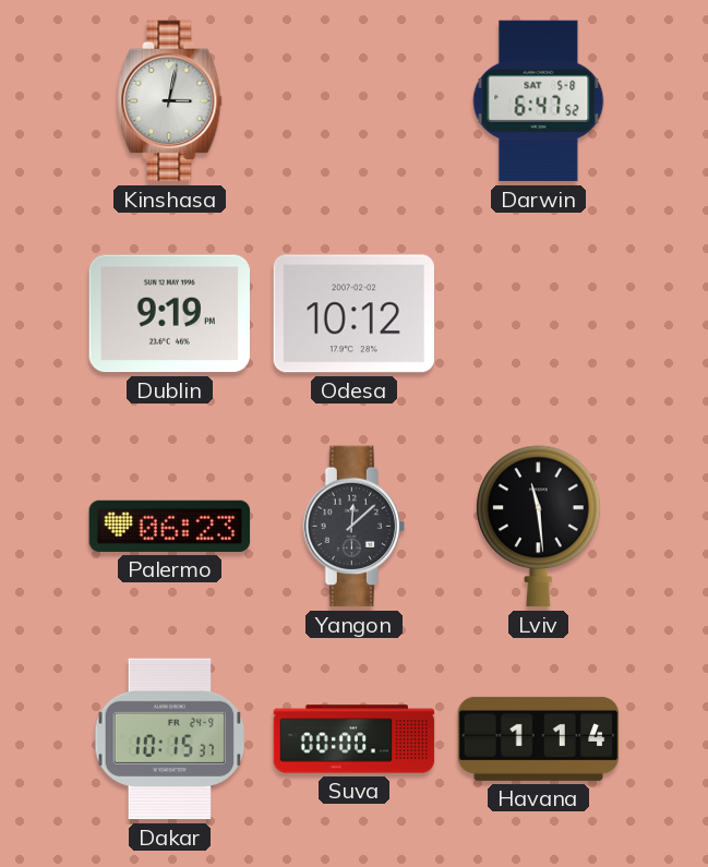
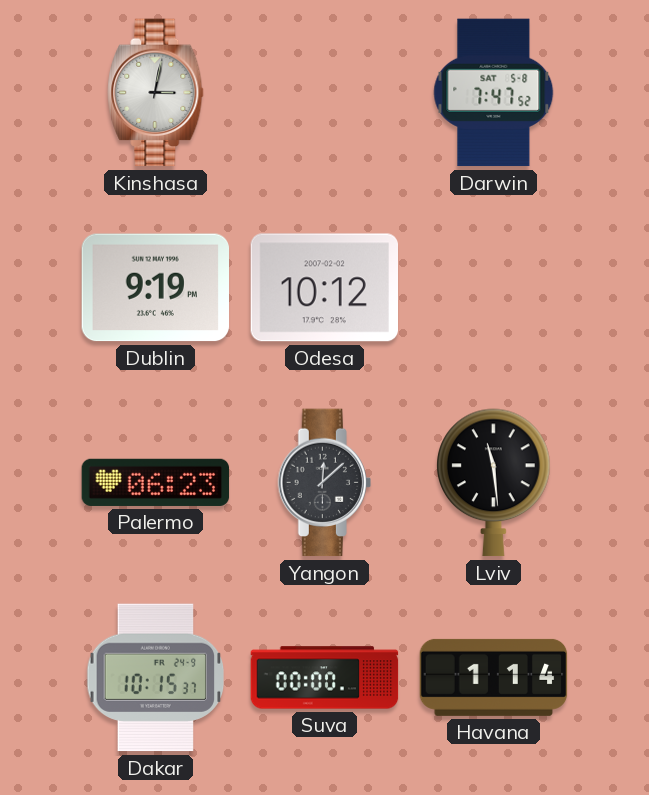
Darwin: 6:47 -> 7:47 (494, 93)
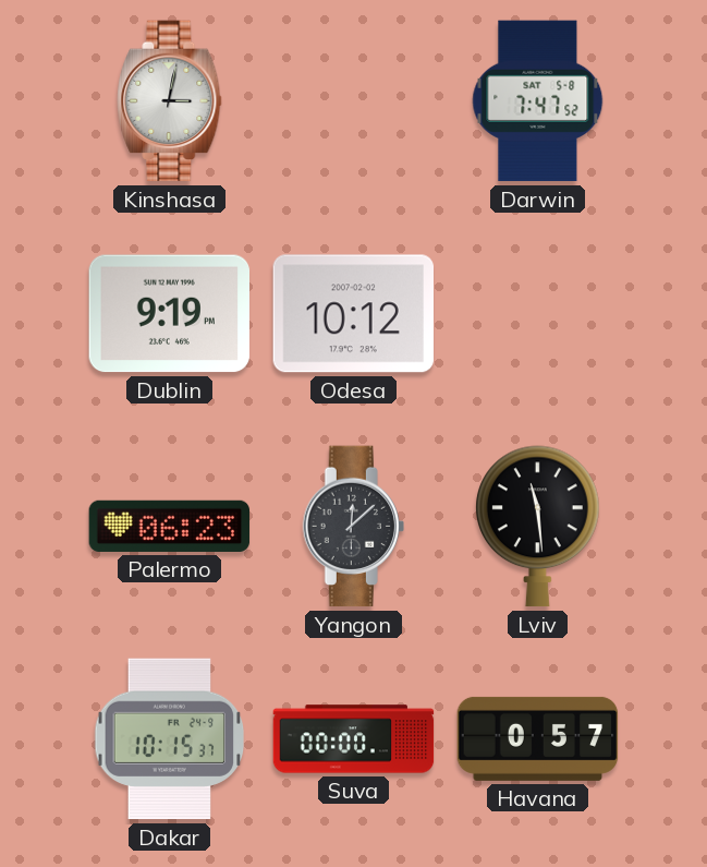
Havana: 1:14 -> 0:57 (538, 738)
